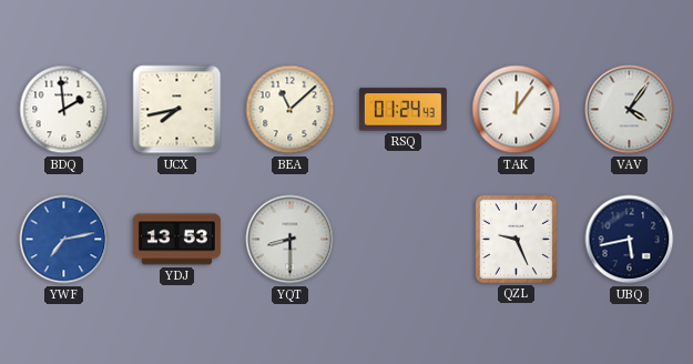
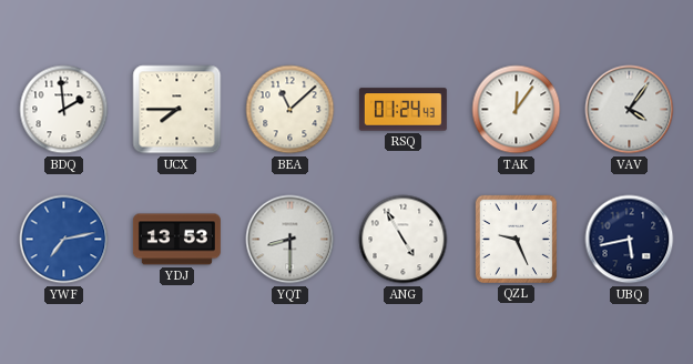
UCX: 7:43 -> 7:45 (177, 110)
ANG: none -> 4:55 (404, 240)
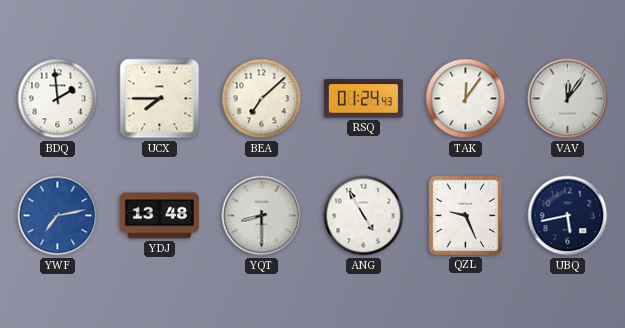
BEA: 11:08 -> 7:08 (262, 99)
VAV: 4:06 -> 12:06 (568, 99)
YDJ: 13:53 -> 13:48 (159, 216)
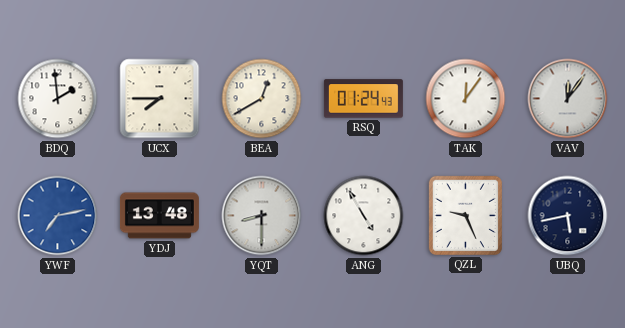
BEA: 7:08 -> 12:40 (262, 99)
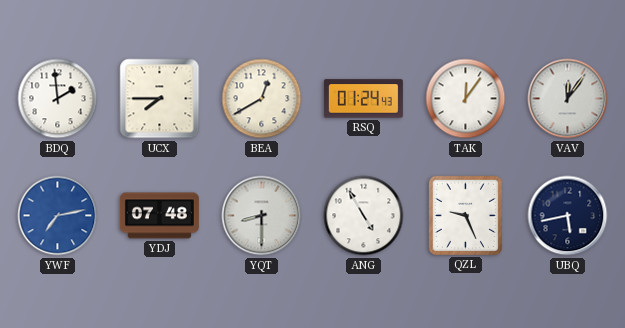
YDJ: 13:48 -> 07:48 (159, 216)
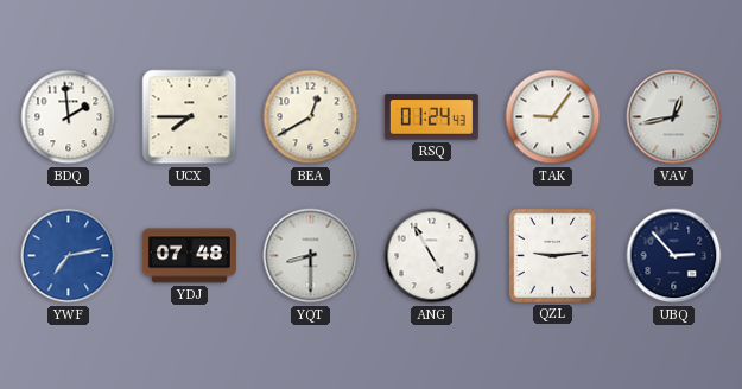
TAK: 12:06 -> 9:06 (553, 117)
VAV: 12:06 -> 12:43 (674, 117)
QZL: 9:26 -> 9:14 (552, 255)
UBQ: 5:43 -> 2:53 (674, 256)
